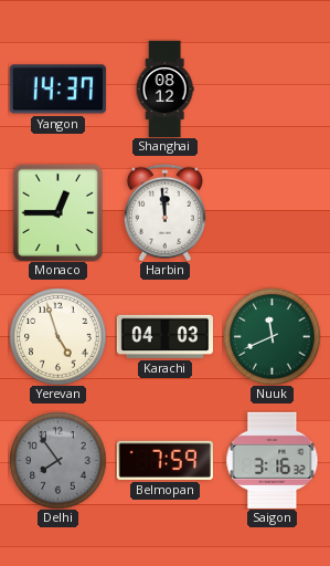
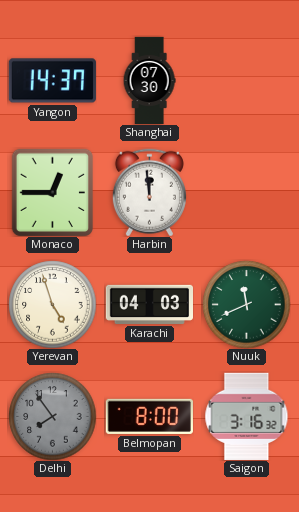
Shanghai: 08:12 -> 07:30 (149, 80)
Belmopan: 7:59 -> 8:00 (149, 416)
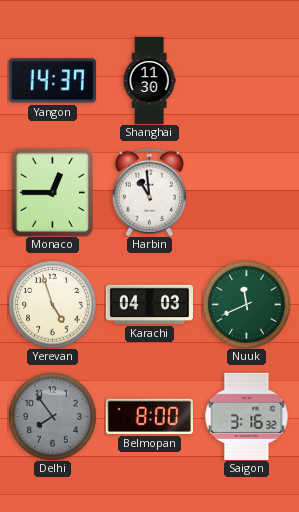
Shanghai: 07:30 -> 11:30 (149, 80)
Harbin: 11:59 -> 10:59 (149, 192)
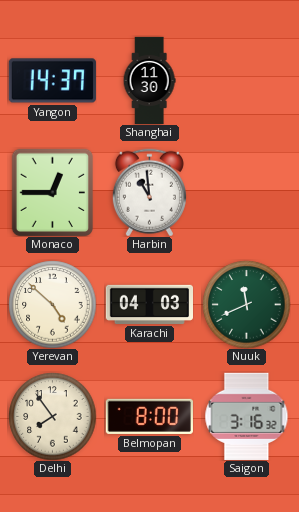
Yerevan: 4:57 -> 4:52 (52, 304)
Delhi dial: grey -> cream (52, 416)
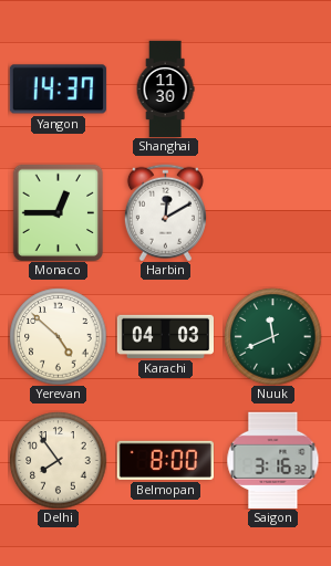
Harbin: 10:59 -> 12:10 (165, 212)
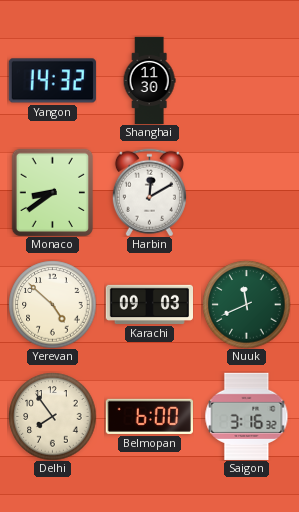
Yangon: 14:37 -> 14:32 (52, 81)
Monaco: 12:45 -> 8:39 (52, 192)
Karachi: 04:03 -> 09:03 (149, 304)
Belmopan: 8:00 -> 6:00 (149, 416)
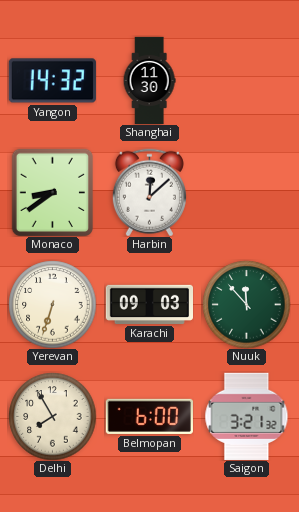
Harbin: 12:10 -> 12:08 (149, 192)
Yerevan: 4:52 -> 6:33 (52, 304)
Nuuk: 11:41 -> 11:53 (246, 304)
Delhi: 7:54 -> 7:55 (52, 416)
Saigon: 3:16 -> 3:21 (247, 416)
